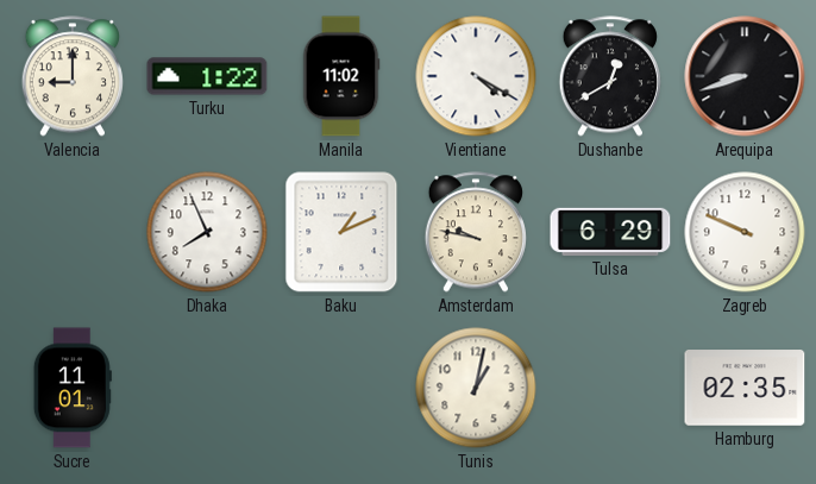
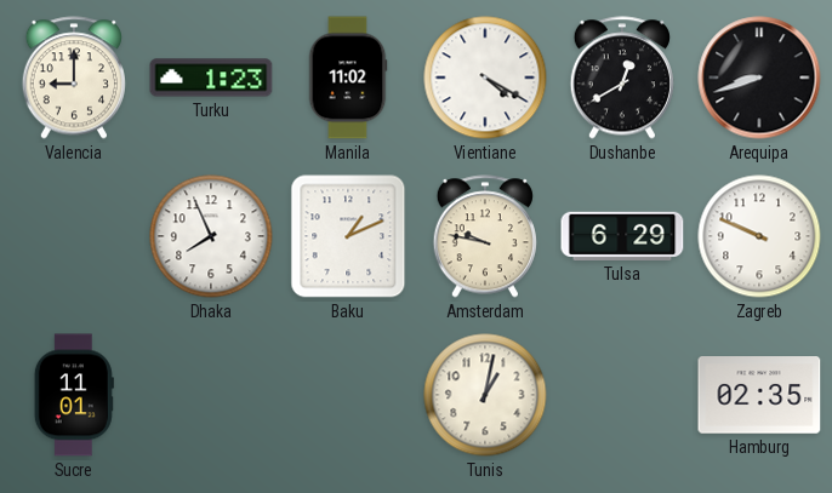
Turku: 1:22 -> 1:23 (211, 78)
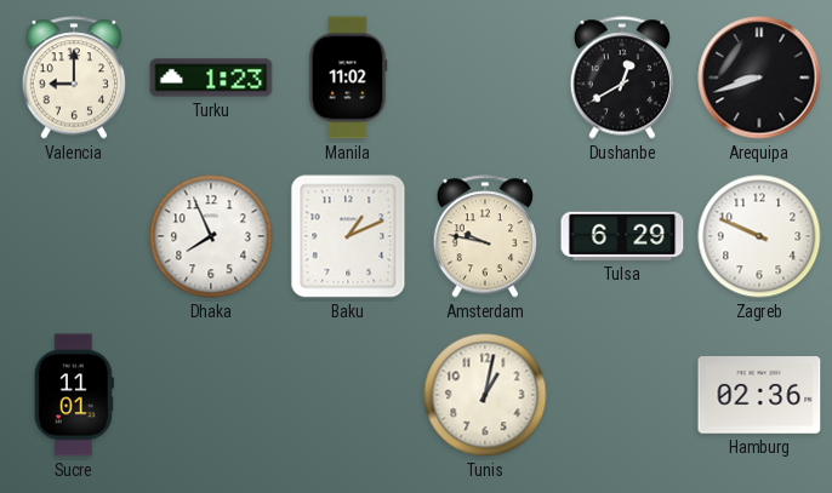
Vientiane: 4:20 -> none (485, 78)
Hamburg: 02:35 -> 02:36 (759, 395)
